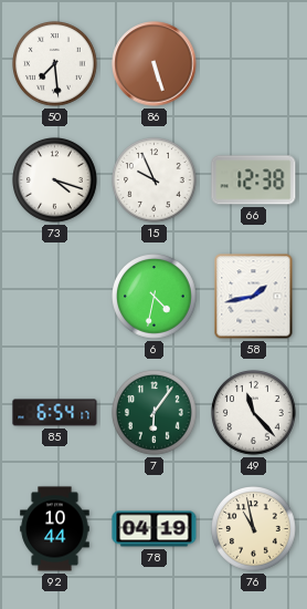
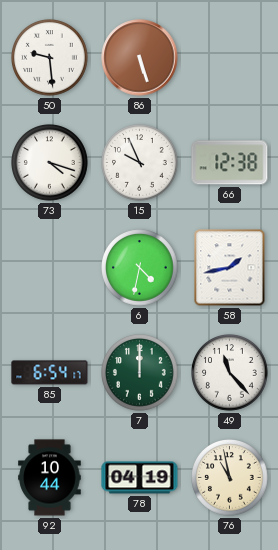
50: 7:29 -> 9:29 (50, 58)
7: 6:06 -> 12:00 (140, 373)
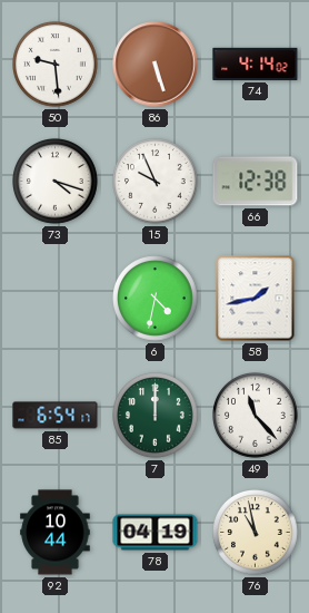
74: none -> 4:14 (256, 64)
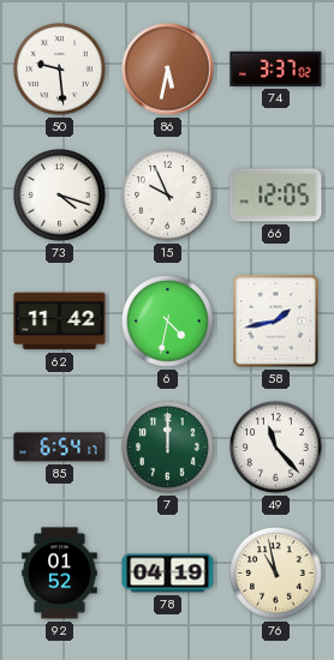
86: 5:27 -> 5:32 (168, 70)
74: 4:14 -> 3:37 (276, 68)
66: 12:38 -> 12:05 (276, 196)
62: none -> 11:42 (60, 322)
92: 10:44 -> 01:52 (60, 574)
